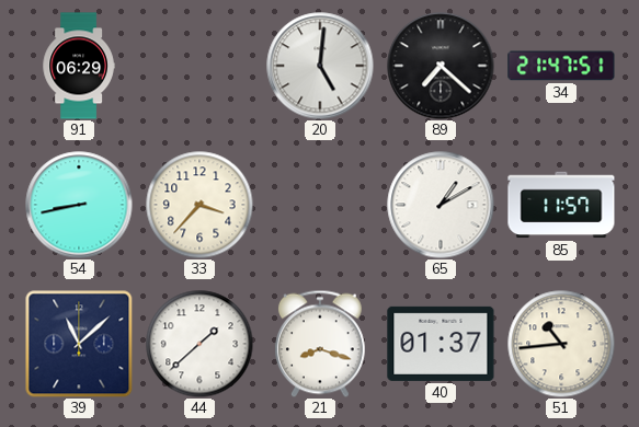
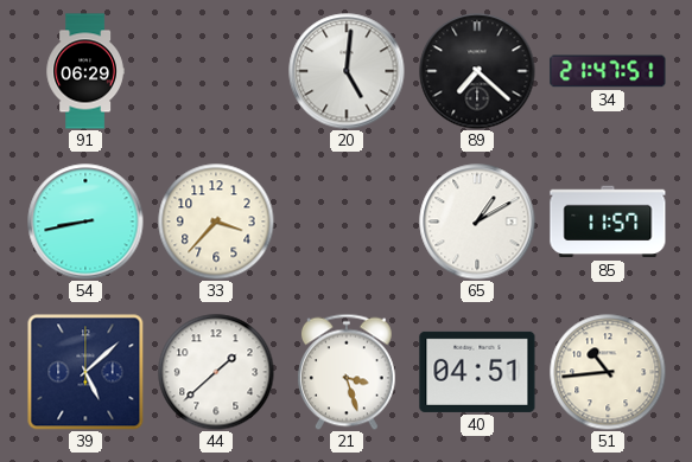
39: 11:08 -> 5:08 (85, 372)
21: 8:18 -> 3:27 (347, 372)
40: 01:37 -> 04:51 (477, 372)
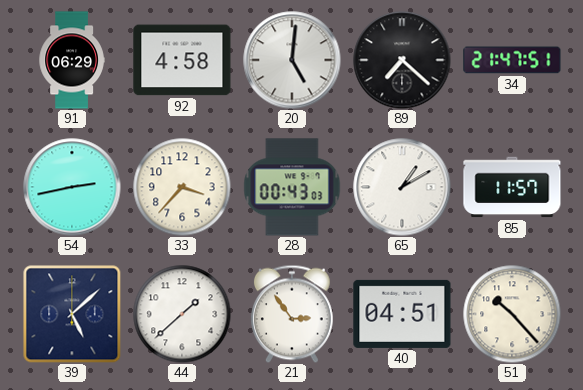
92: none -> 4:58 (182, 60)
54: 8:43 -> 2:43 (72, 187)
28: none -> 00:43 (292, 187)
21: 3:27 -> 2:54 (292, 314)
51: 10:44 -> 10:23 (512, 314)
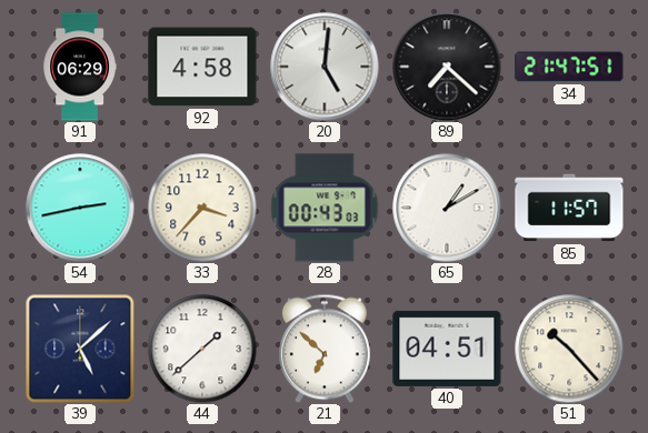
21: 2:54 -> 6:52 (325, 349)
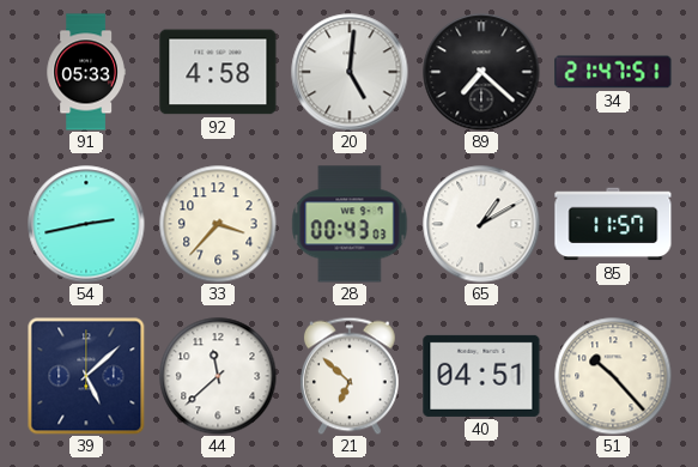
91: 06:29 -> 05:33 (86, 72)
44: 1:38 -> 11:38 (218, 376)
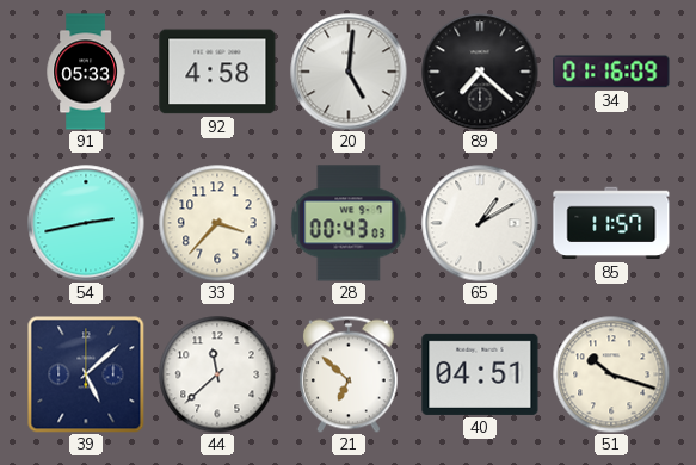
34: 21:47 -> 01:16 (611, 72)
51: 10:23 -> 10:18 (611, 374)
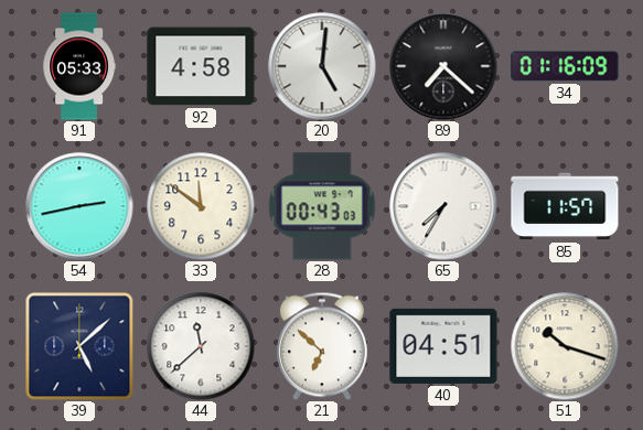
33: 3:37 -> 11:51 (201, 206)
65: 1:10 -> 7:35 (443, 206)
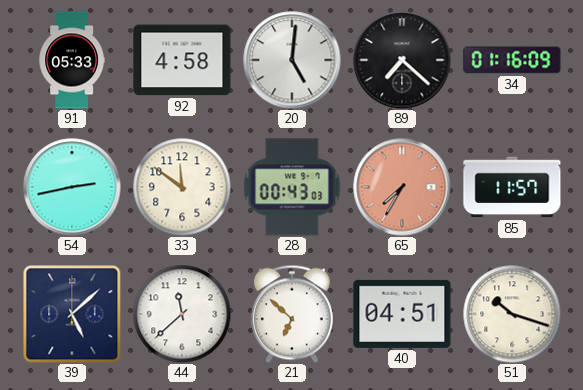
65 dial: white -> salmon (402, 187)
